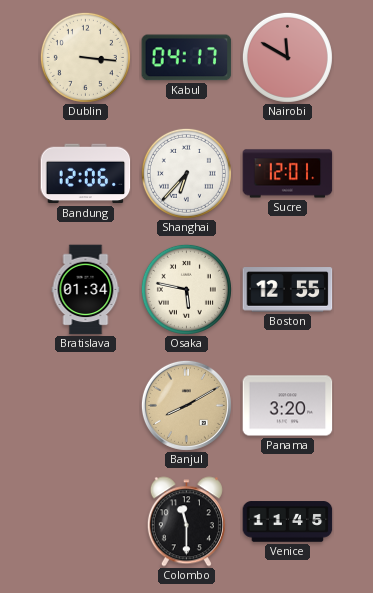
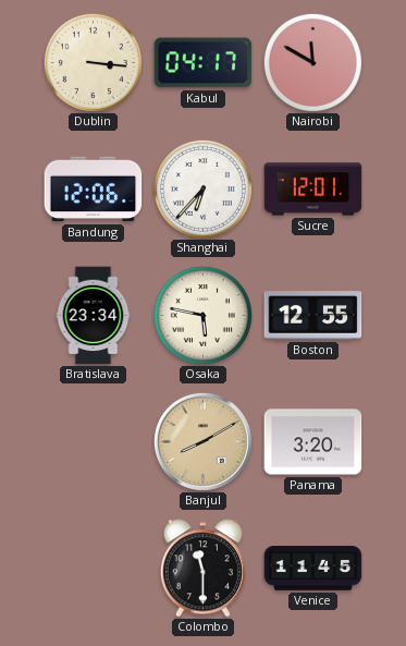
Bratislava: 01:34 -> 23:34 (94, 316)
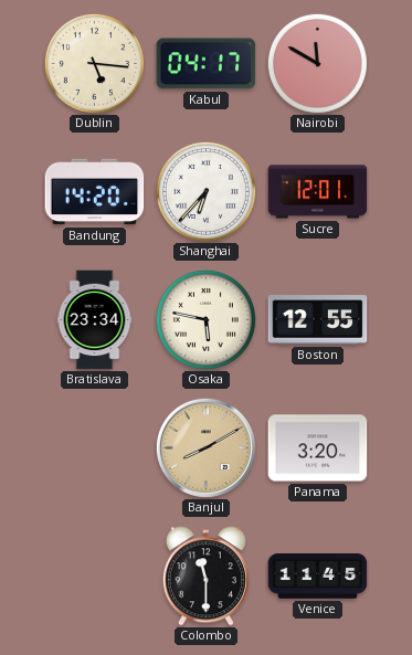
Dublin: 3:16 -> 5:16 (94, 63)
Bandung: 12:06 -> 14:20 (95, 192)
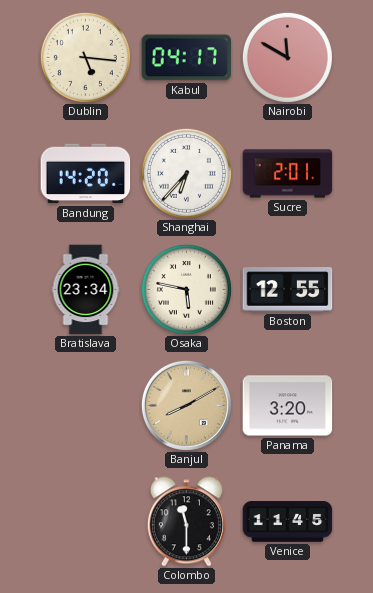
Sucre: 12:01 -> 2:01 (288, 174)
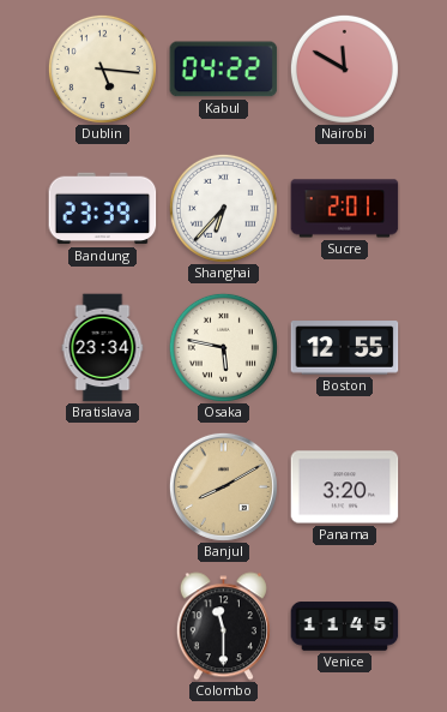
Kabul: 04:17 -> 04:22 (224, 70)
Bandung: 14:20 -> 23:39 (103, 209)
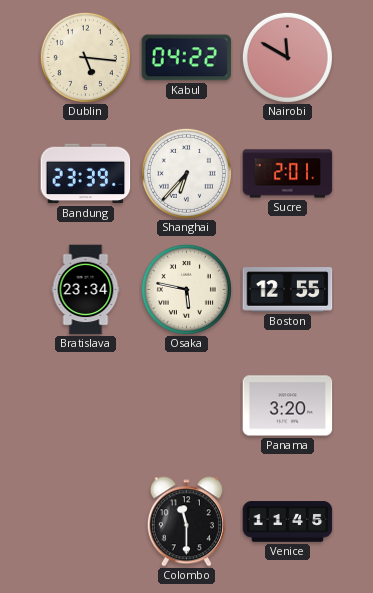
Banjul: 8:10 -> none (223, 486)
